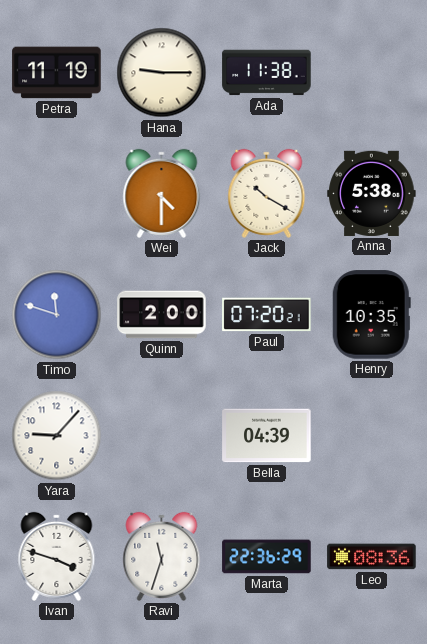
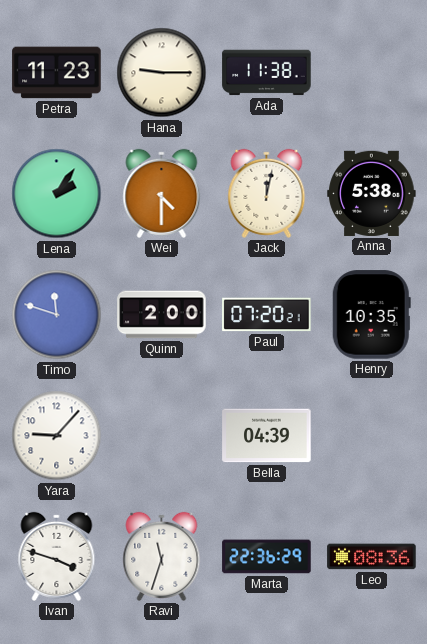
Petra: 11:19 -> 11:23 (57, 73)
Lena: none -> 2:06 (57, 194)
Jack: 10:20 -> 12:02 (267, 193)
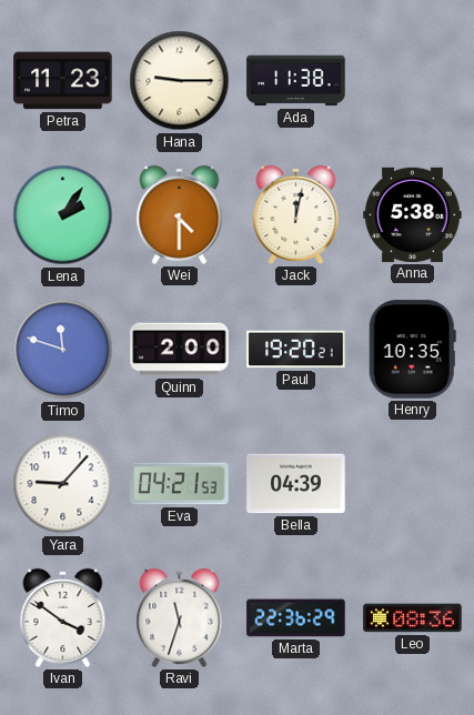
Paul: 07:20 -> 19:20 (296, 350)
Eva: none -> 04:21 (180, 484)
Ivan: 3:48 -> 3:51 (63, 617)
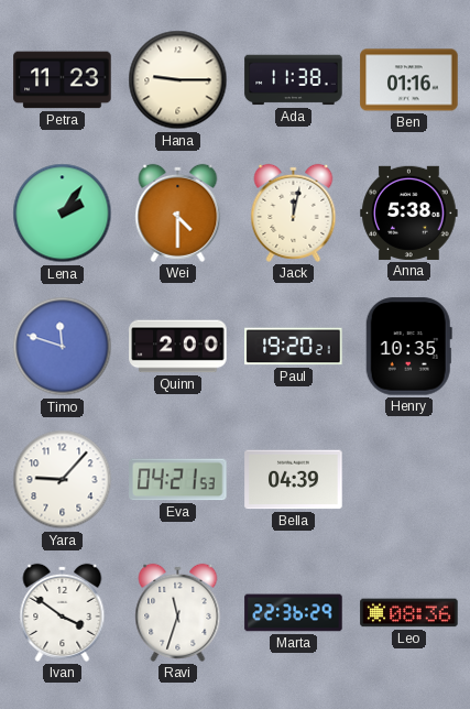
Ben: none -> 01:16 (409, 80)
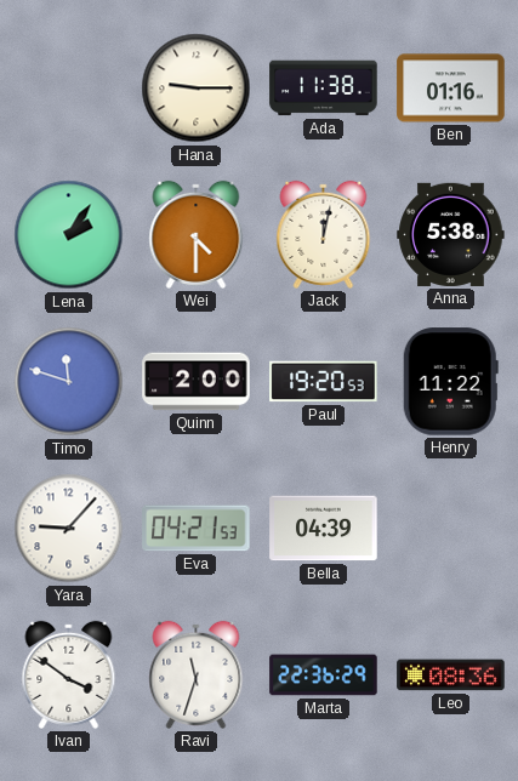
Petra: 11:23 -> none (63, 80)
Paul: 19:20:21 -> 19:20:53 (324, 382)
Henry: 10:35 -> 11:22 (450, 382)
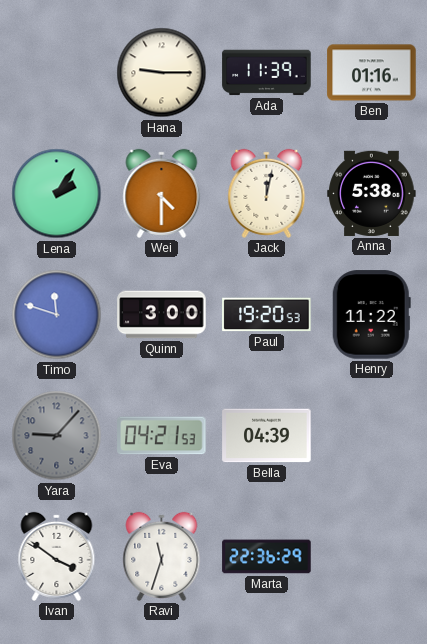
Ada: 11:38 -> 11:39 (267, 73)
Quinn: 2:00 -> 3:00 (162, 315)
Yara dial: white -> grey (57, 436)
Leo: 08:36 -> none (451, 675)
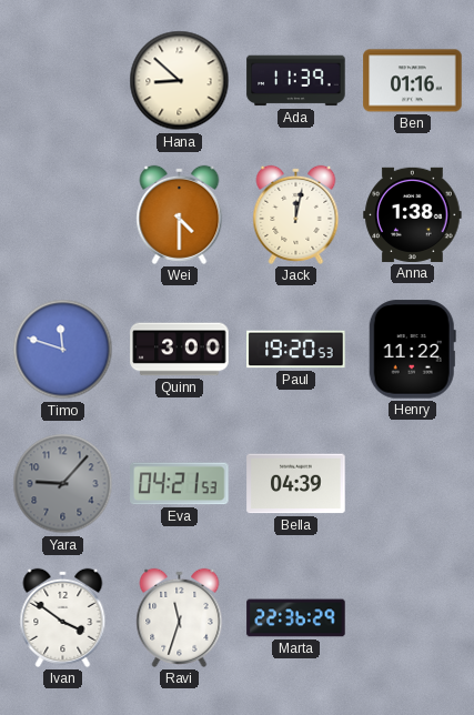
Hana: 9:15 -> 8:52 (180, 81)
Lena: 2:06 -> none (57, 194)
Anna: 5:38 -> 1:38 (413, 214)
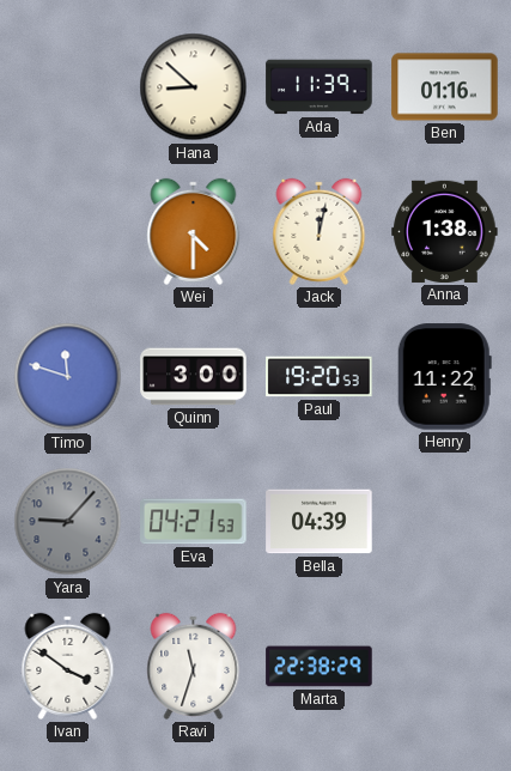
Marta: 22:36 -> 22:38 (320, 667)
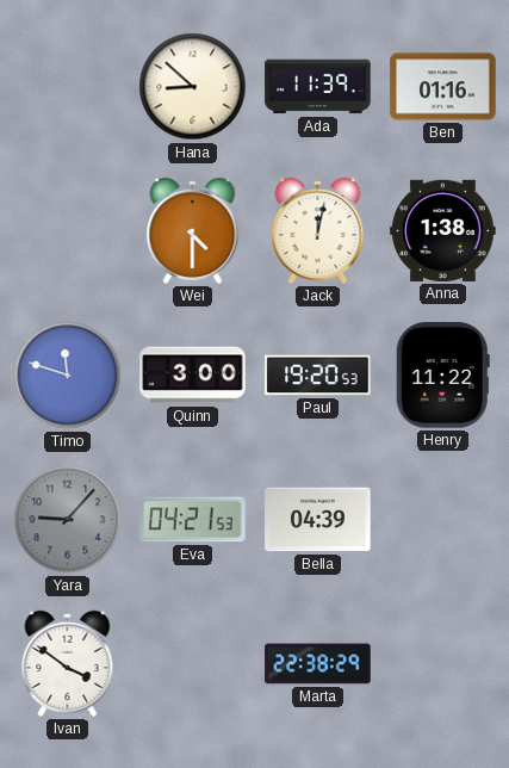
Ravi: 11:33 -> none (194, 666)
